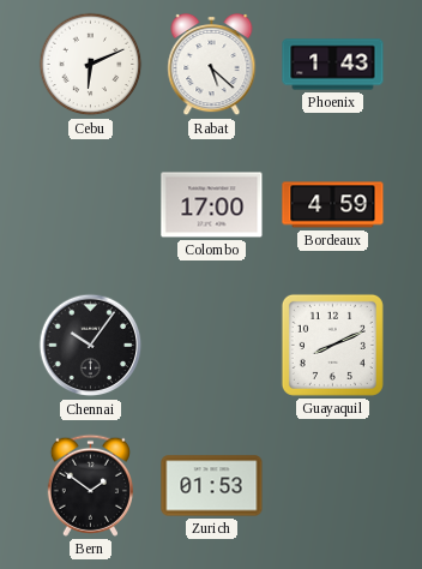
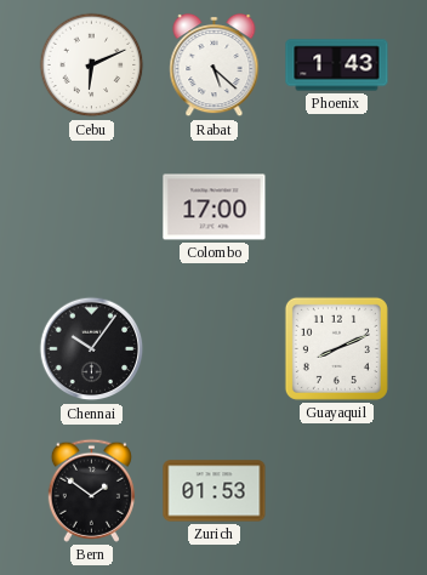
Bordeaux: 4:59 -> none (333, 205)
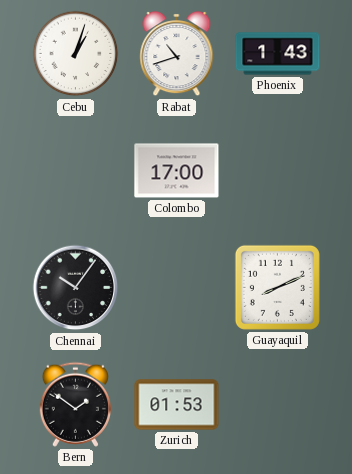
Cebu: 6:11 -> 1:03 (76, 54)
Rabat: 5:22 -> 10:42 (177, 54)
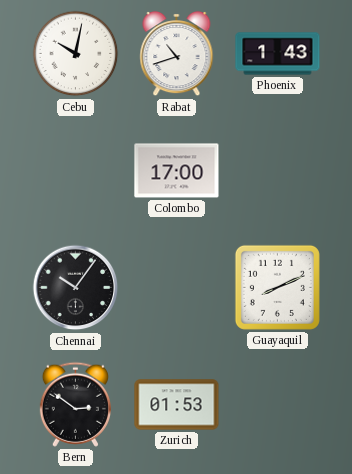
Cebu: 1:03 -> 10:02 (76, 54)
Bern: 1:51 -> 2:51 (75, 404)
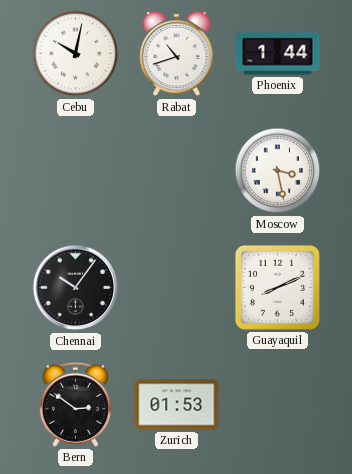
Phoenix: 1:43 -> 1:44 (278, 54)
Colombo: 17:00 -> none (177, 171)
Moscow: none -> 3:28 (278, 171)
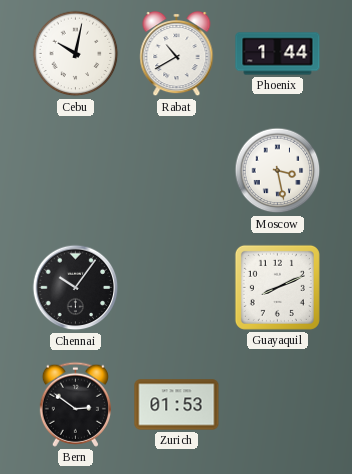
Rabat: 10:42 -> 10:40 (177, 54)
